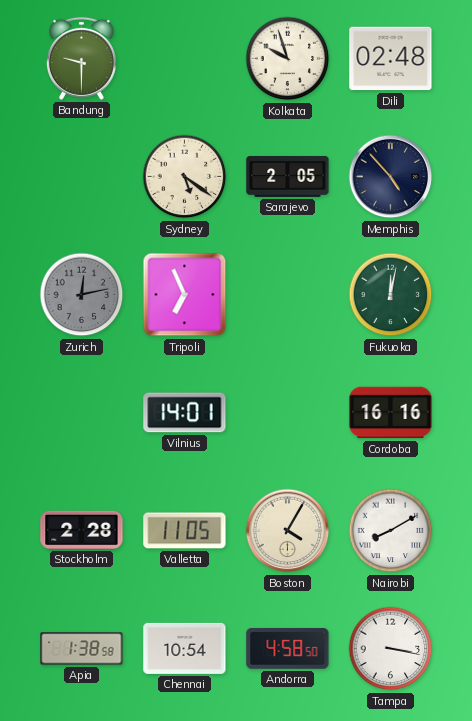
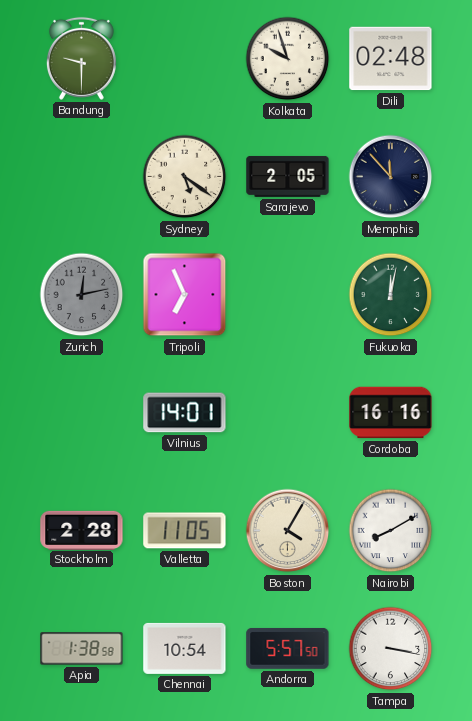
Memphis: 4:53 -> 11:53 (391, 177)
Andorra: 4:58 -> 5:57 (288, 648)
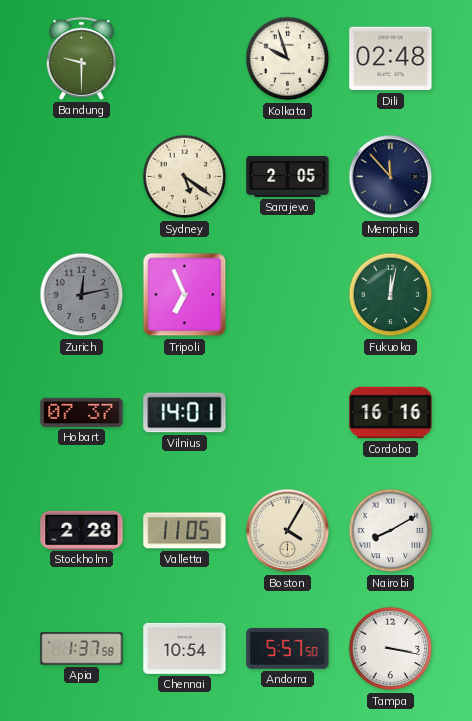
Hobart: none -> 07:37 (82, 412)
Apia: 1:38 -> 1:37 (82, 649)
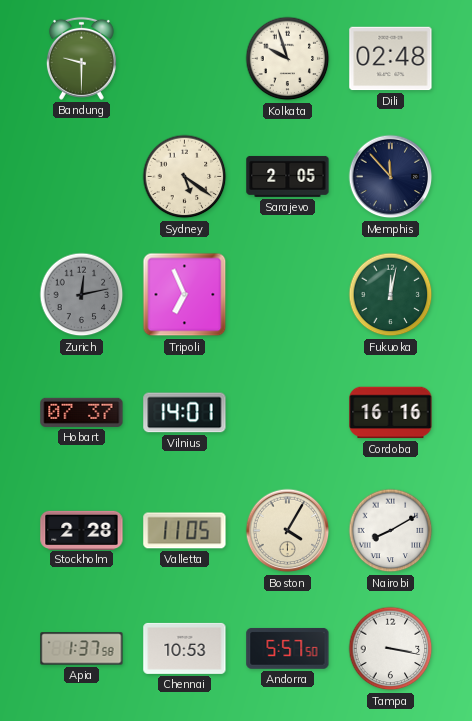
Chennai: 10:54 -> 10:53 (185, 648)
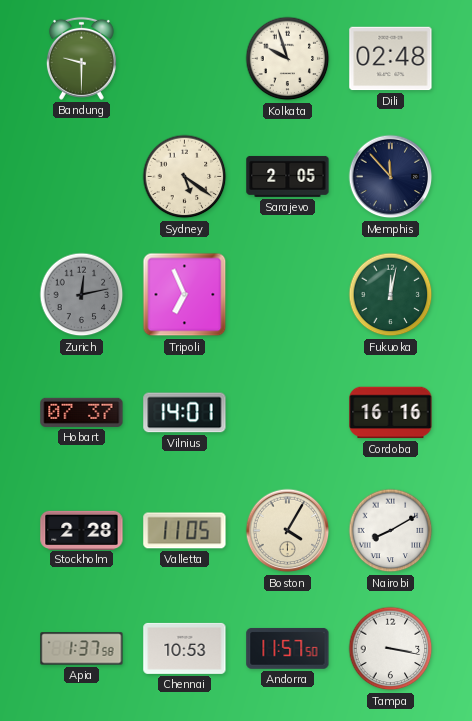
Andorra: 5:57 -> 11:57 (288, 648)
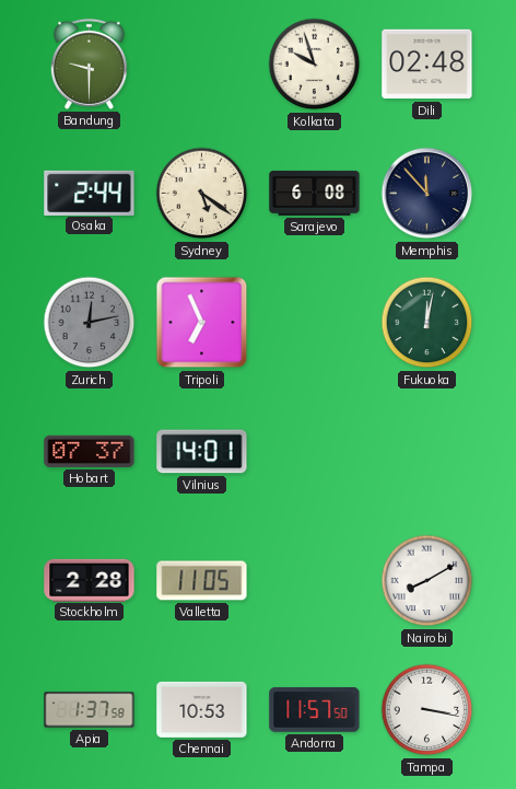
Osaka: none -> 2:44 (90, 193)
Sarajevo: 2:05 -> 6:08 (315, 193)
Cordoba: 16:16 -> none (391, 413)
Boston: 4:05 -> none (288, 531)
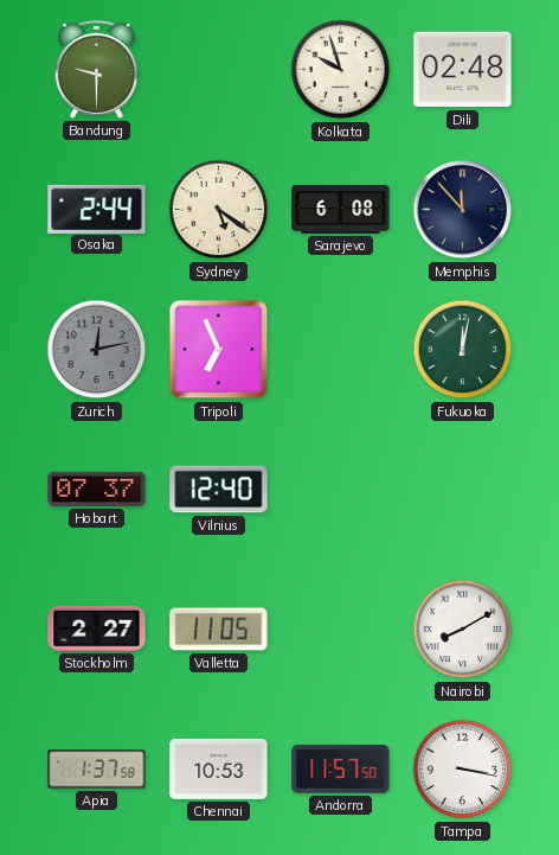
Vilnius: 14:01 -> 12:40 (219, 490)
Stockholm: 2:28 -> 2:27 (97, 629)
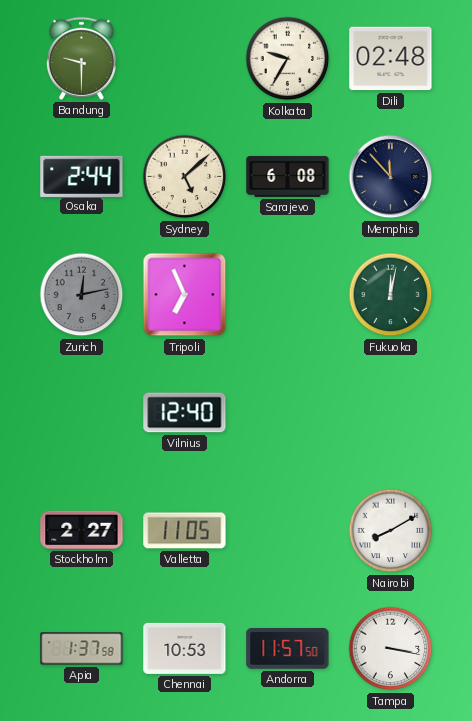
Kolkata: 9:57 -> 9:35 (288, 59)
Sydney: 5:21 -> 5:08 (185, 177)
Hobart: 07:37 -> none (97, 489)
